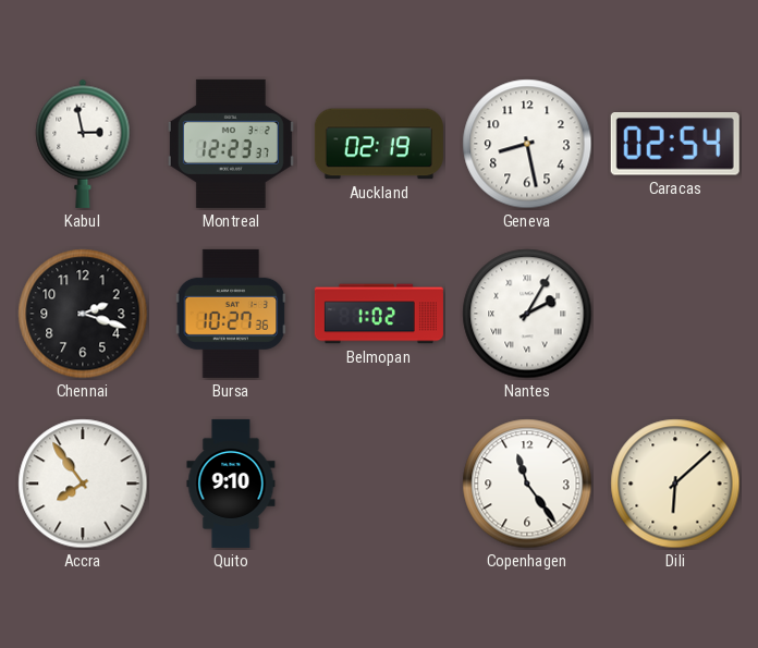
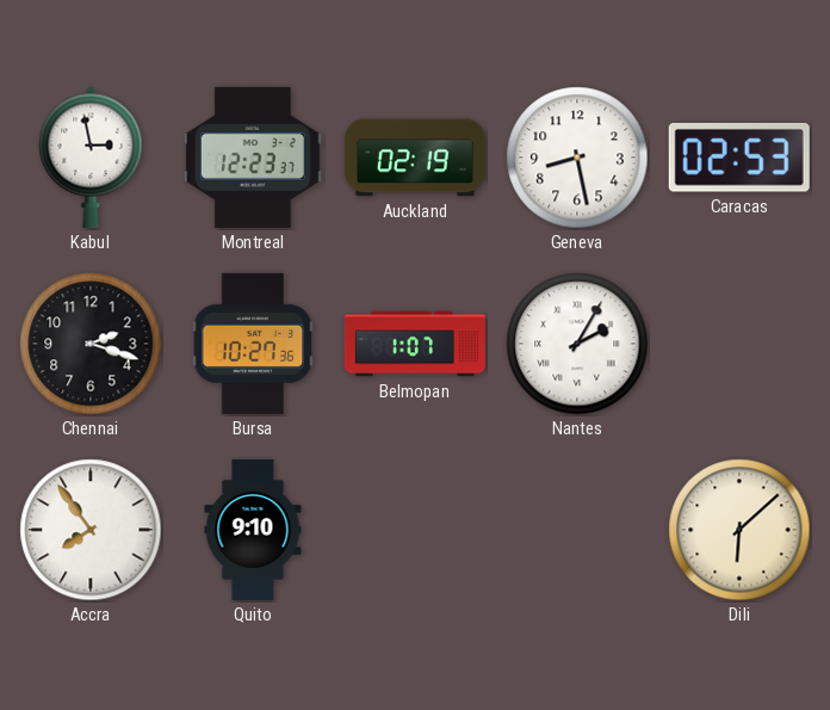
Caracas: 02:54 -> 02:53 (739, 159)
Belmopan: 1:02 -> 1:07 (415, 344)
Copenhagen: 11:24 -> none (527, 484)
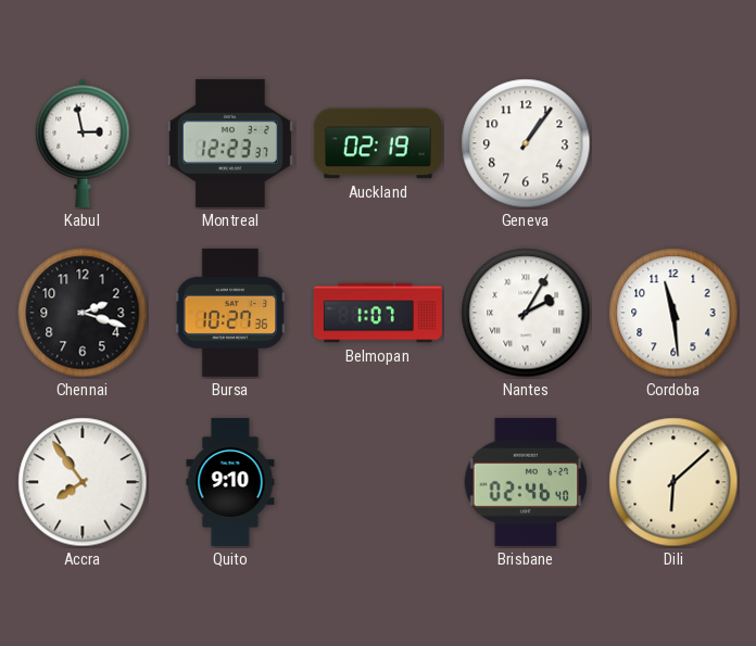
Geneva: 8:28 -> 1:06 (526, 143)
Caracas: 02:53 -> none (739, 159)
Cordoba: none -> 11:29 (673, 313)
Brisbane: none -> 02:46 (526, 482)
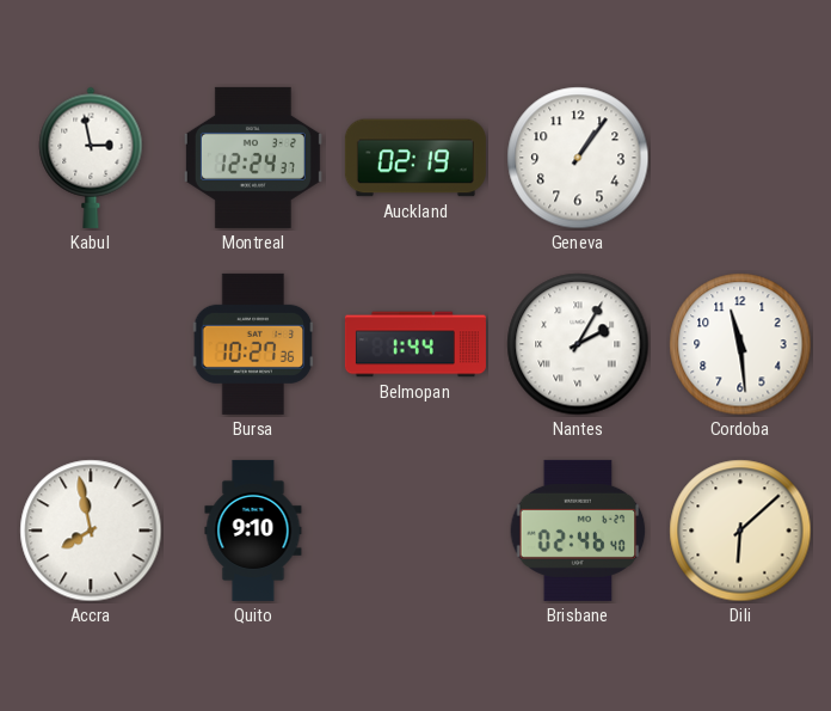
Montreal: 12:23 -> 12:24 (253, 158)
Chennai: 2:18 -> none (83, 313)
Belmopan: 1:07 -> 1:44 (415, 344)
Accra: 7:54 -> 7:58 (91, 531)
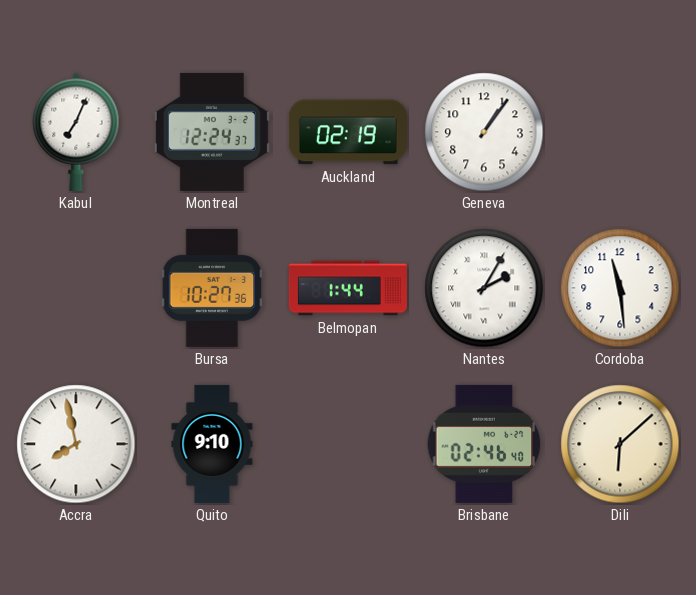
Kabul: 2:58 -> 7:04 (76, 132)
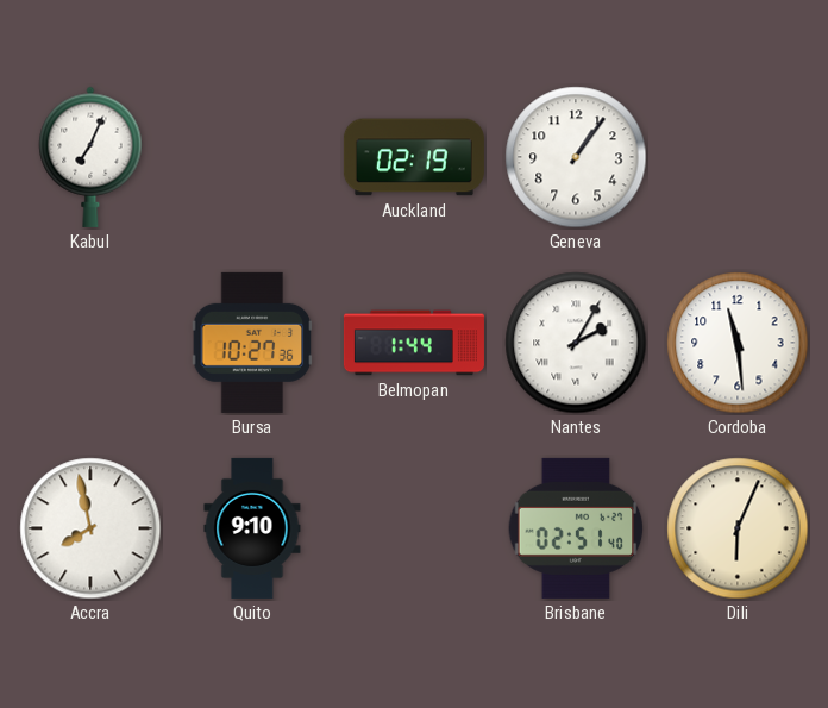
Montreal: 12:24 -> none (212, 132)
Brisbane: 02:46 -> 02:51 (576, 528)
Dili: 6:08 -> 6:04 (738, 528)
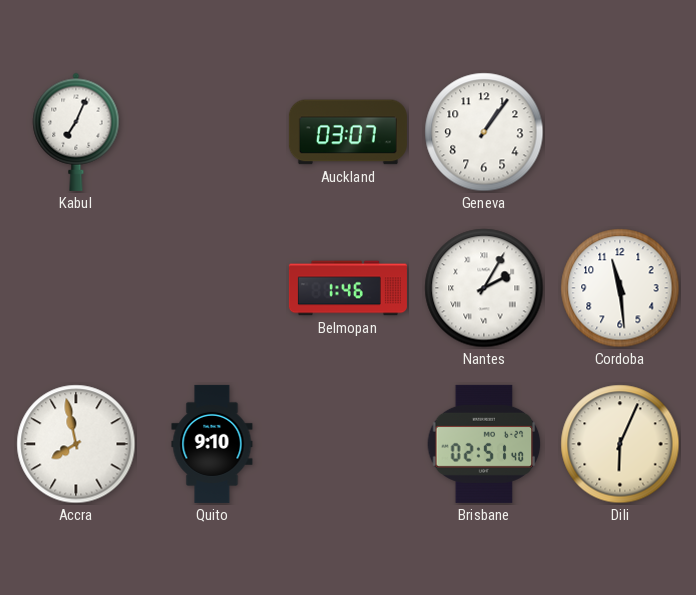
Auckland: 02:19 -> 03:07 (348, 132)
Bursa: 10:27 -> none (252, 343)
Belmopan: 1:44 -> 1:46 (348, 288)
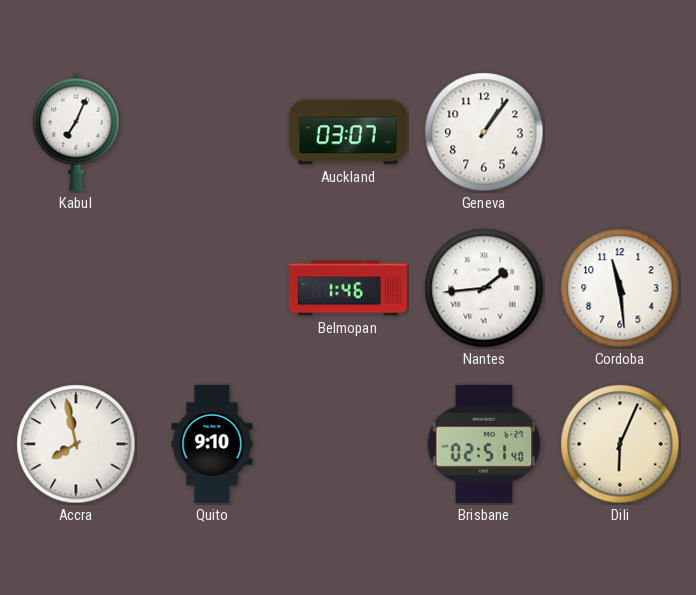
Nantes: 2:05 -> 1:44 (484, 288)
